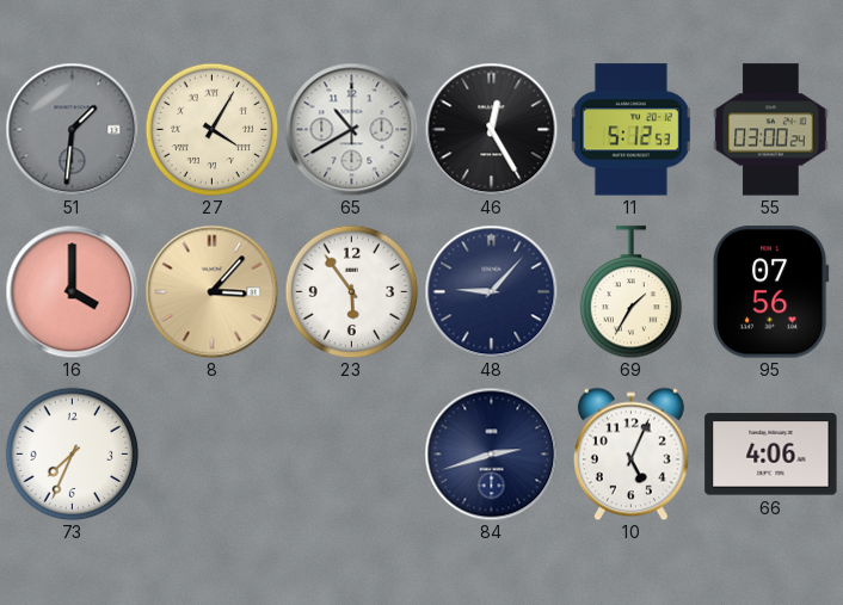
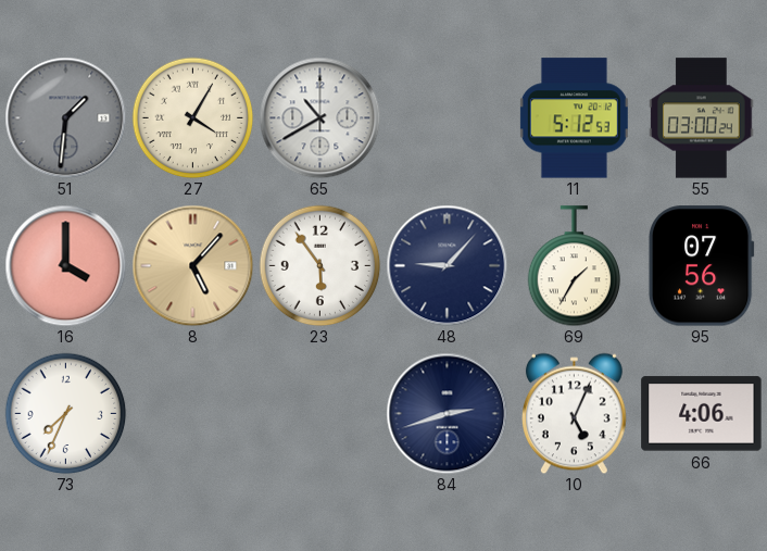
46: 12:25 -> none (491, 129)
8: 3:07 -> 5:07 (192, 265)
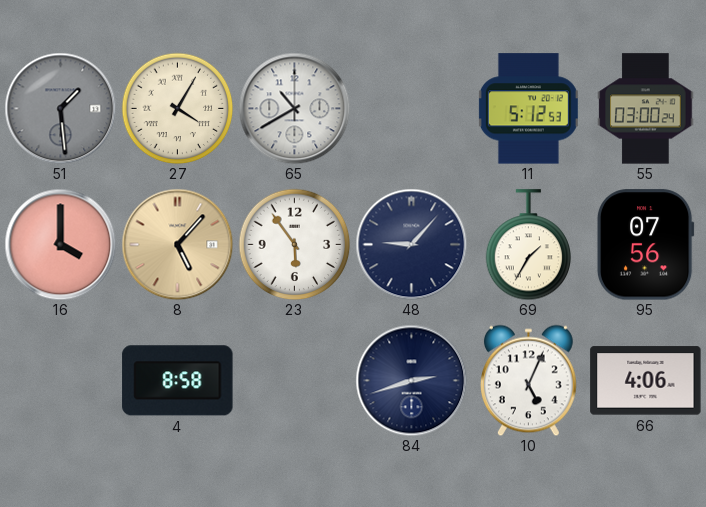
51: 1:31 -> 1:29 (60, 108)
73: 7:34 -> none (65, 413)
4: none -> 8:58 (178, 381)
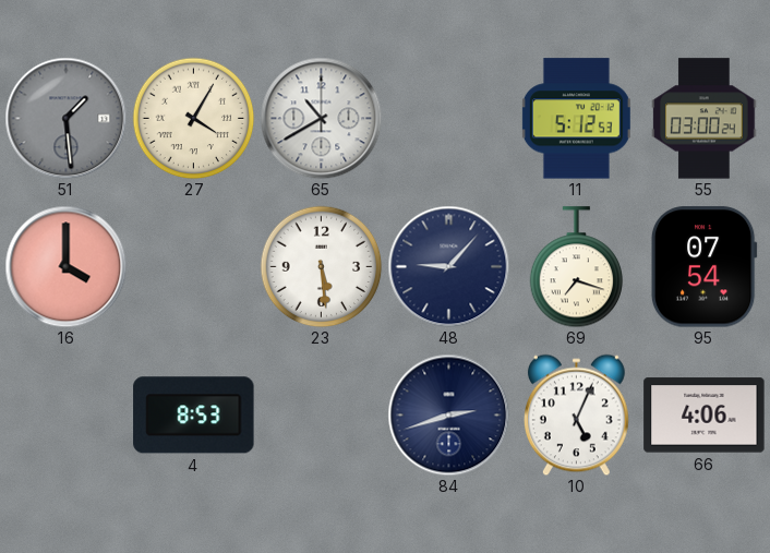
8: 5:07 -> none (177, 244)
23: 5:54 -> 5:29 (321, 266)
69: 1:35 -> 7:18 (577, 267)
95: 07:56 -> 07:54 (703, 267)
4: 8:58 -> 8:53 (194, 416)
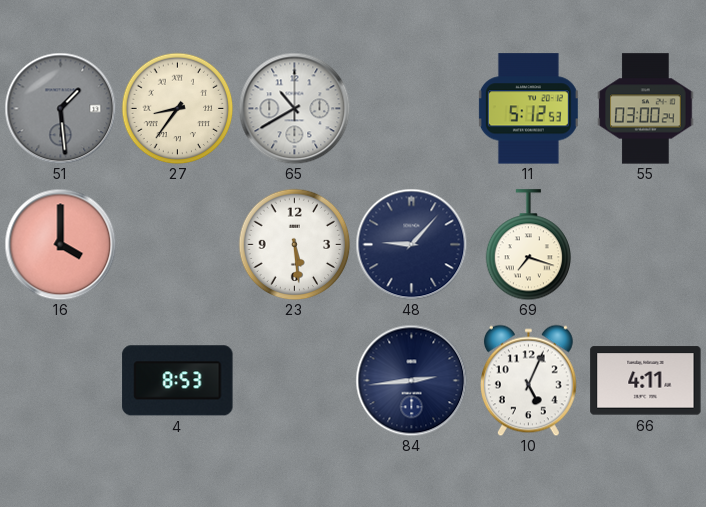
27: 4:05 -> 8:36 (177, 108)
95: 07:54 -> none (703, 267)
84: 2:42 -> 2:44 (411, 380)
66: 4:06 -> 4:11 (646, 381)
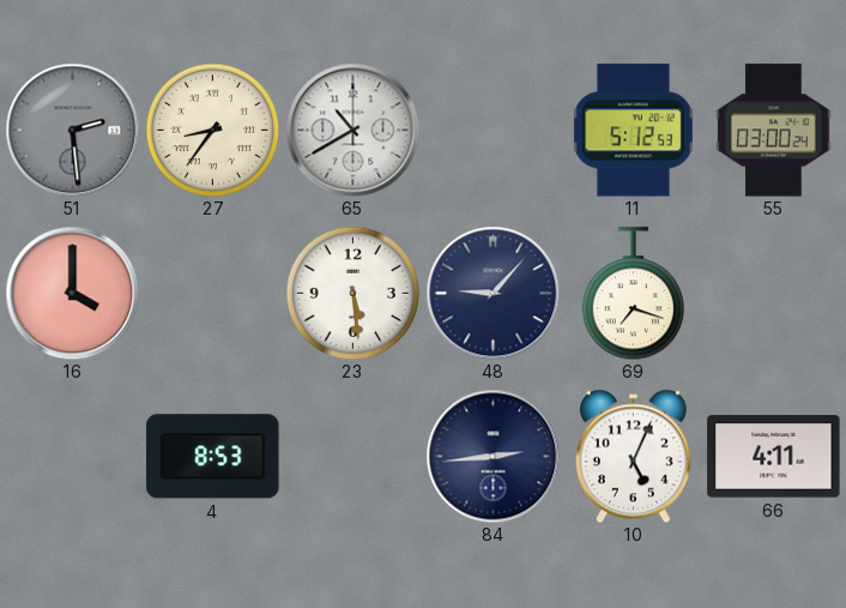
51: 1:29 -> 2:29 (72, 130)
